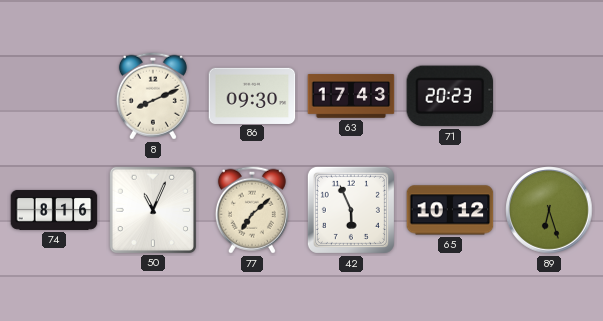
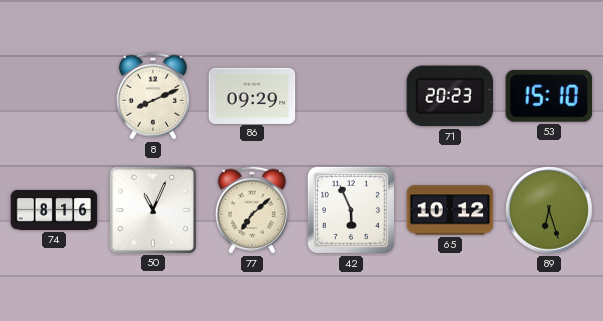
86: 09:30 -> 09:29 (252, 95)
63: 17:43 -> none (351, 96)
53: none -> 15:10 (549, 96)
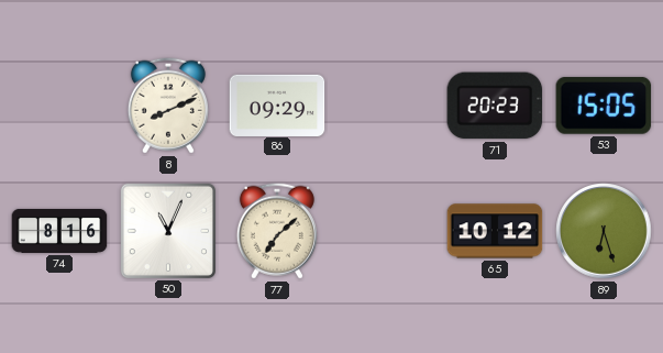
53: 15:10 -> 15:05 (604, 106)
42: 5:56 -> none (351, 210)
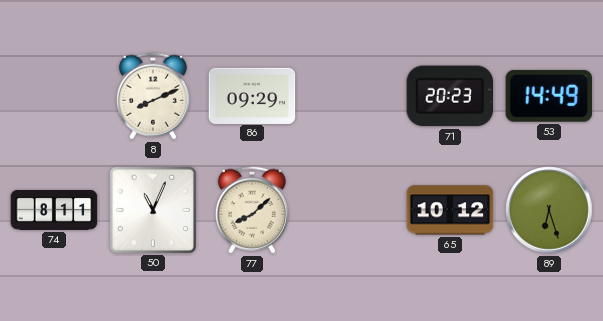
53: 15:05 -> 14:49 (549, 96)
74: 8:16 -> 8:11 (54, 210)
77: 7:08 -> 8:08 (252, 210)
